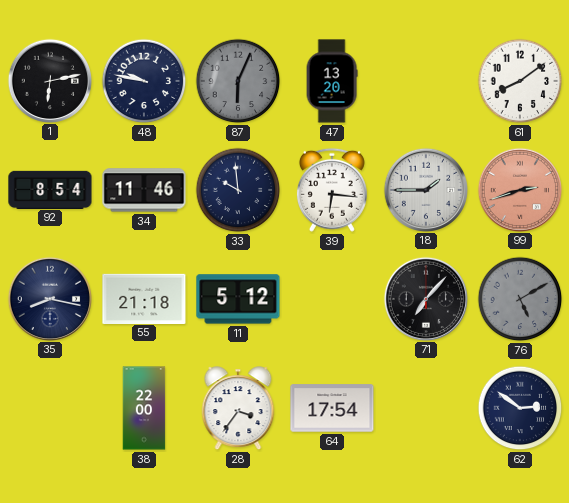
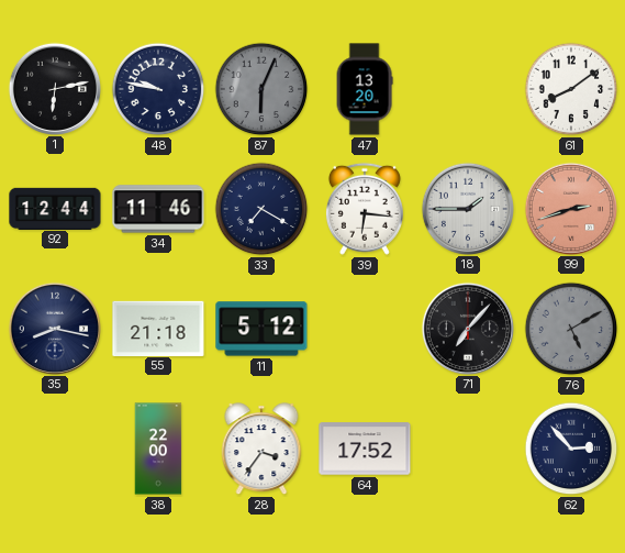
92: 8:54 -> 12:44 (55, 208)
33: 9:59 -> 7:20 (261, 209)
64: 17:54 -> 17:52 (365, 449)
62: 2:51 -> 2:53 (571, 449)
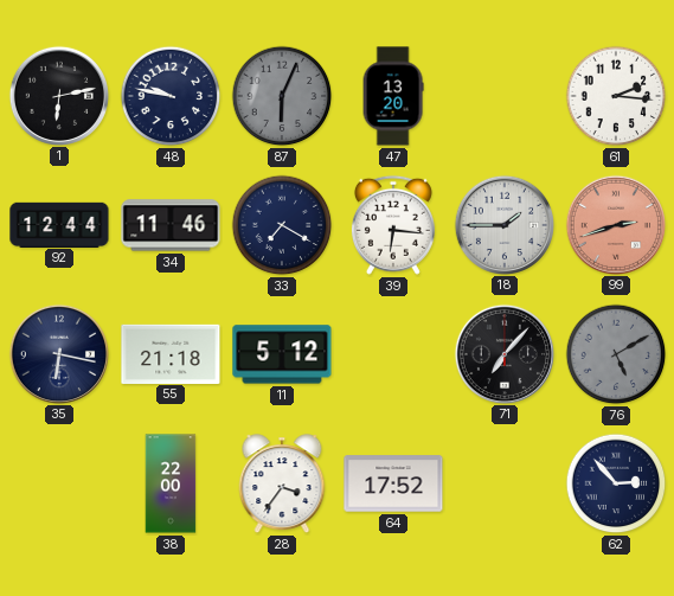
61: 8:09 -> 2:16 (616, 96)
35: 8:17 -> 6:17 (58, 353)
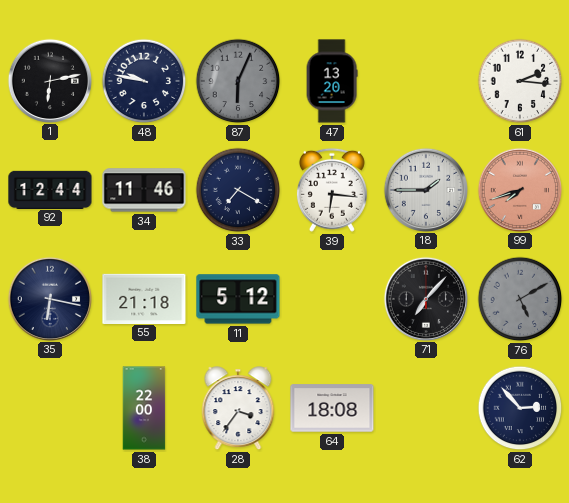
99: 2:42 -> 7:42 (519, 189)
64: 17:52 -> 18:08 (332, 408)
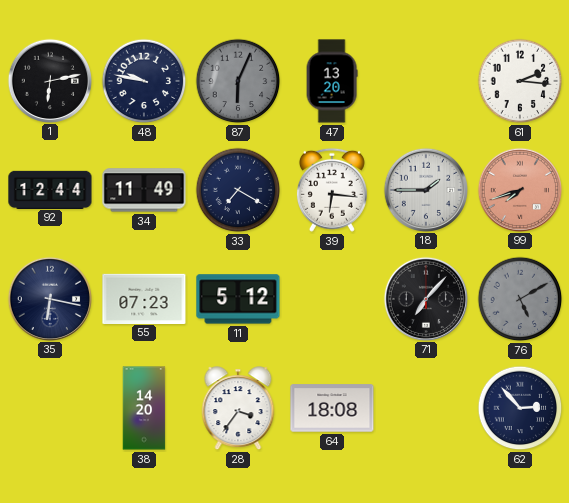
34: 11:46 -> 11:49 (144, 190)
55: 21:18 -> 07:23 (144, 298)
38: 22:00 -> 14:20 (144, 408)
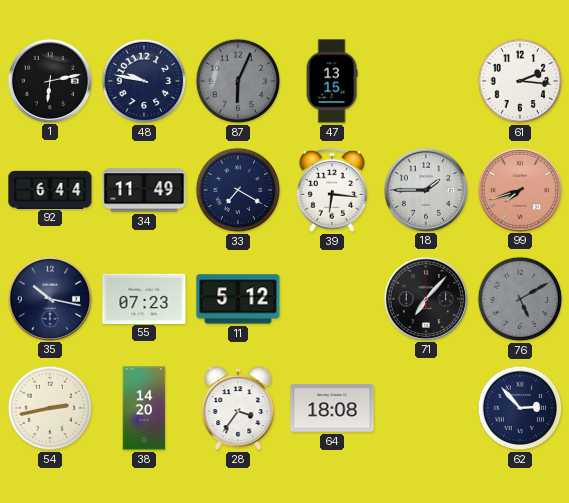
47: 13:20 -> 13:15 (332, 81)
92: 12:44 -> 6:44 (50, 189)
35: 6:17 -> 10:17 (49, 298)
54: none -> 2:43 (50, 408)
